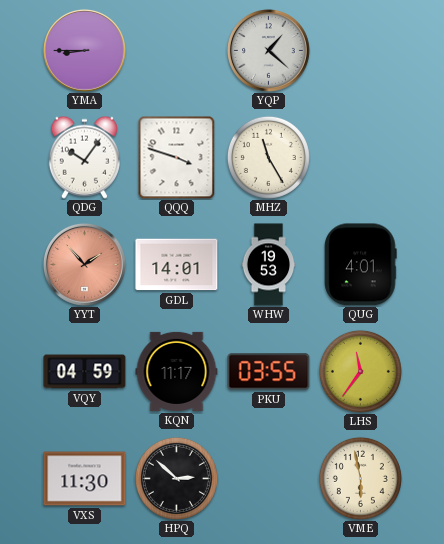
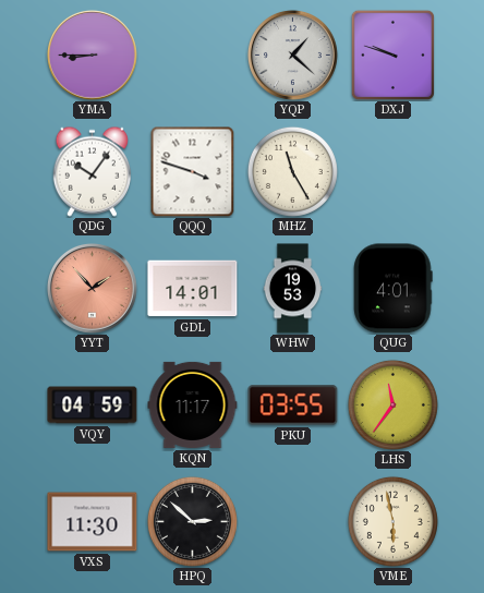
DXJ: none -> 9:48 (394, 55)
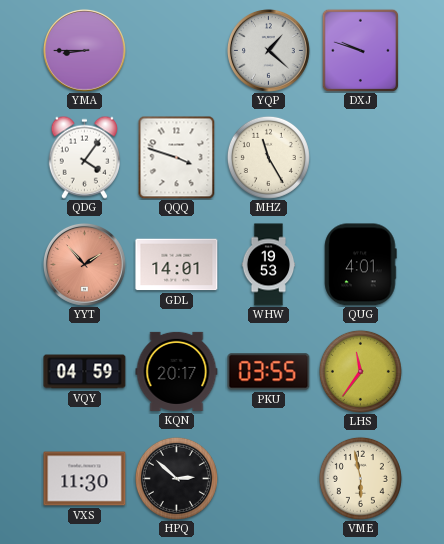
QDG: 10:06 -> 4:06 (84, 157)
KQN: 11:17 -> 20:17 (177, 371)
